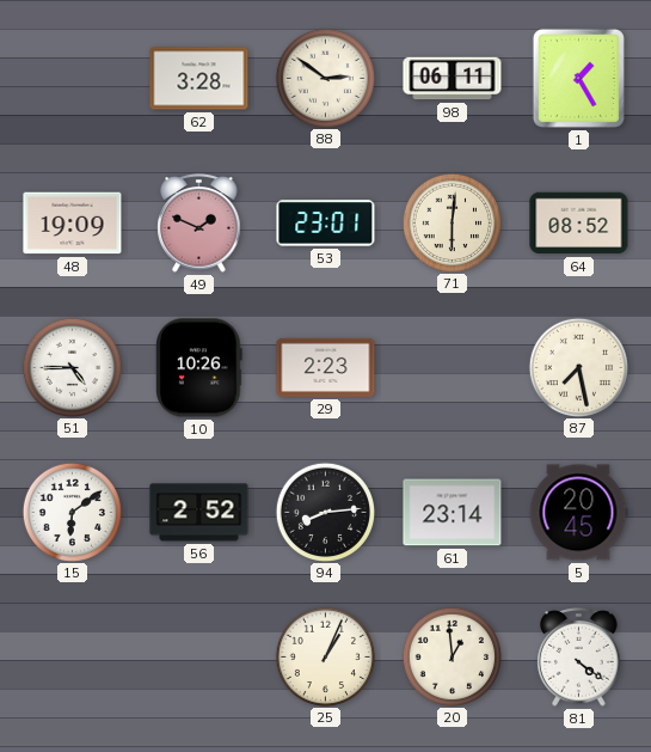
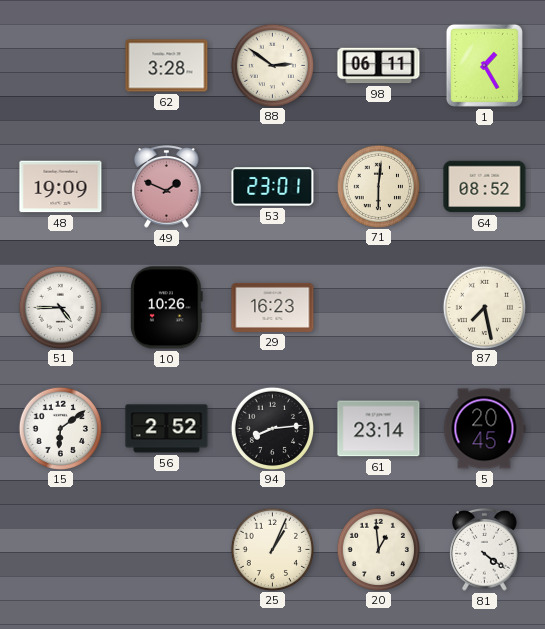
29: 2:23 -> 16:23 (273, 307)
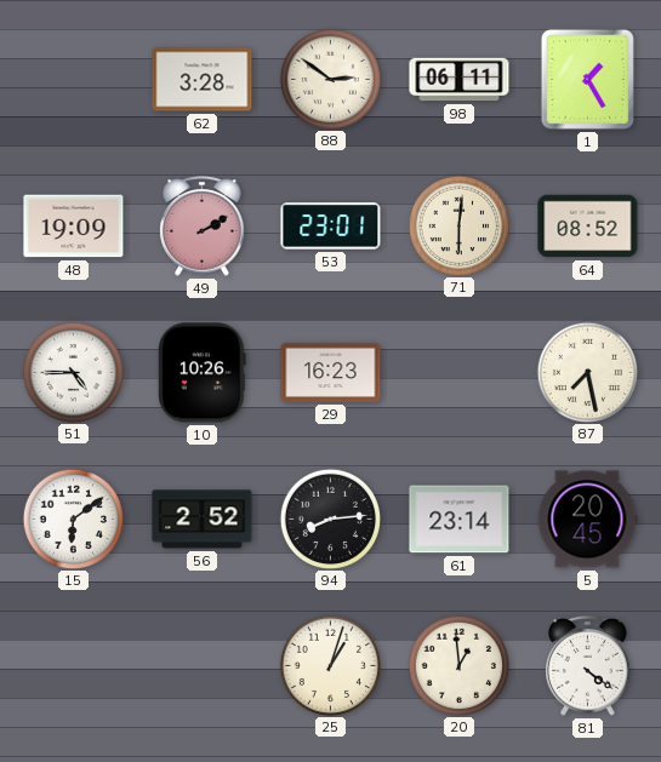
49: 1:49 -> 2:10 (203, 227)
25: 1:04 -> 1:03 (330, 665)
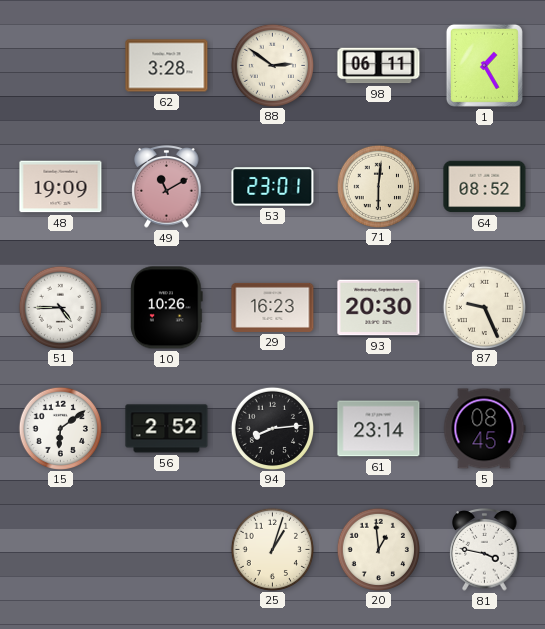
49: 2:10 -> 11:10 (167, 187)
93: none -> 20:30 (379, 308)
87: 7:28 -> 9:26 (484, 307)
5: 20:45 -> 08:45 (485, 429)
81: 4:21 -> 3:47 (485, 550)
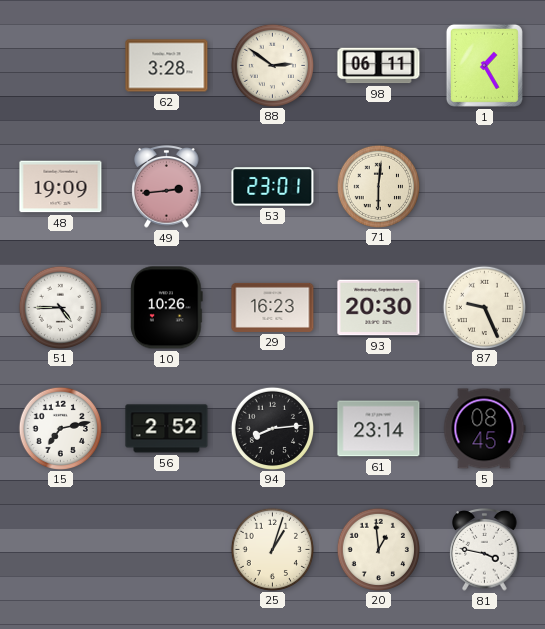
49: 11:10 -> 2:44 (167, 187)
64: 08:52 -> none (485, 187)
15: 6:09 -> 7:13 (60, 428)
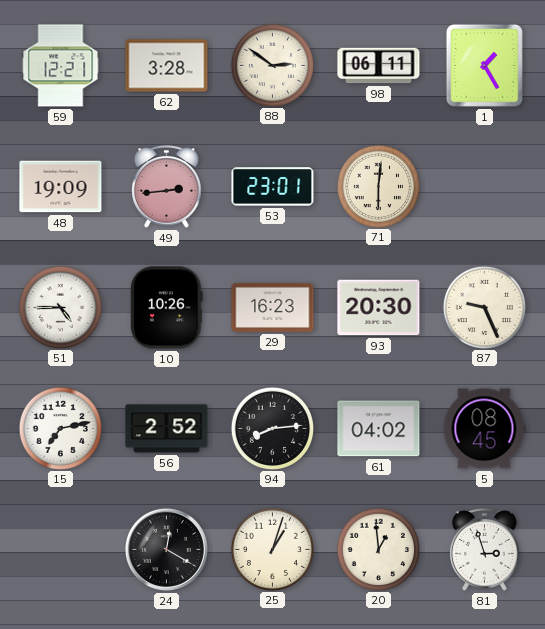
59: none -> 12:21 (61, 66)
61: 23:14 -> 04:02 (379, 429)
24: none -> 12:20 (166, 549)
81: 3:47 -> 2:57 (485, 550)
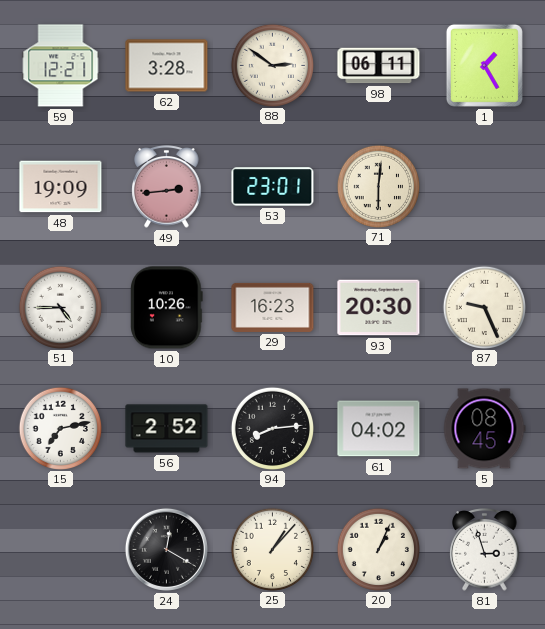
25: 1:03 -> 1:07 (272, 549)
20: 12:59 -> 1:04 (378, 549)
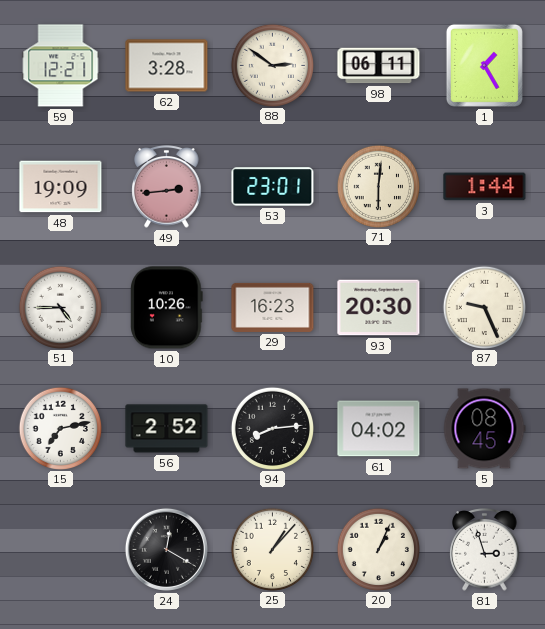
3: none -> 1:44 (485, 187)
